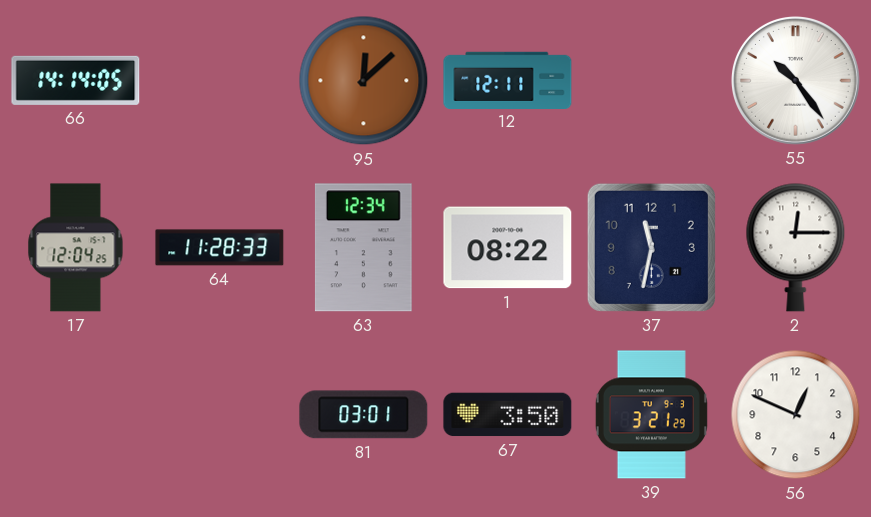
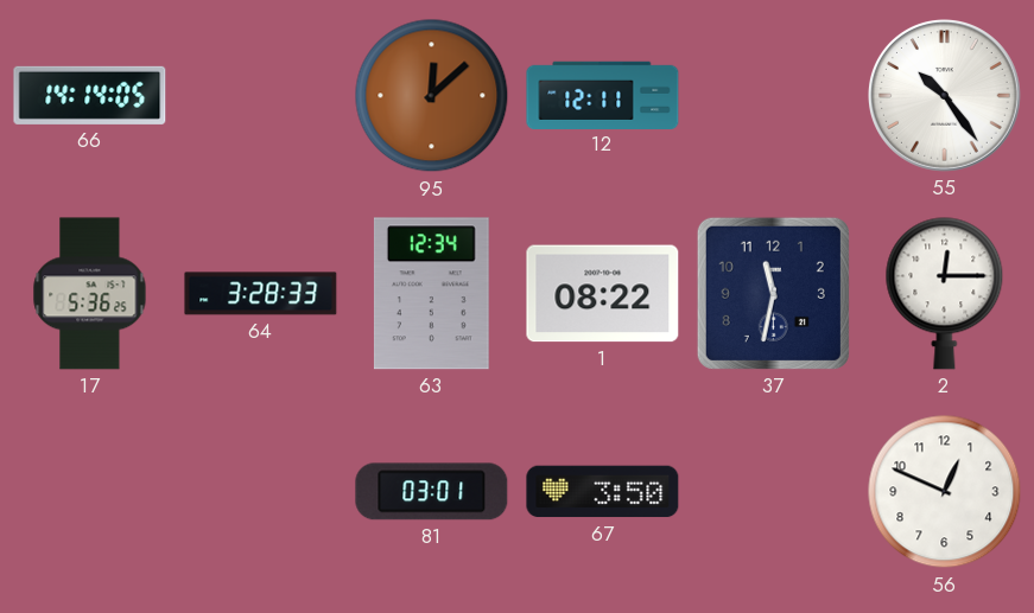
17: 12:04 -> 5:36 (90, 294)
64: 11:28 -> 3:28 (261, 294)
39: 3:21 -> none (651, 415)
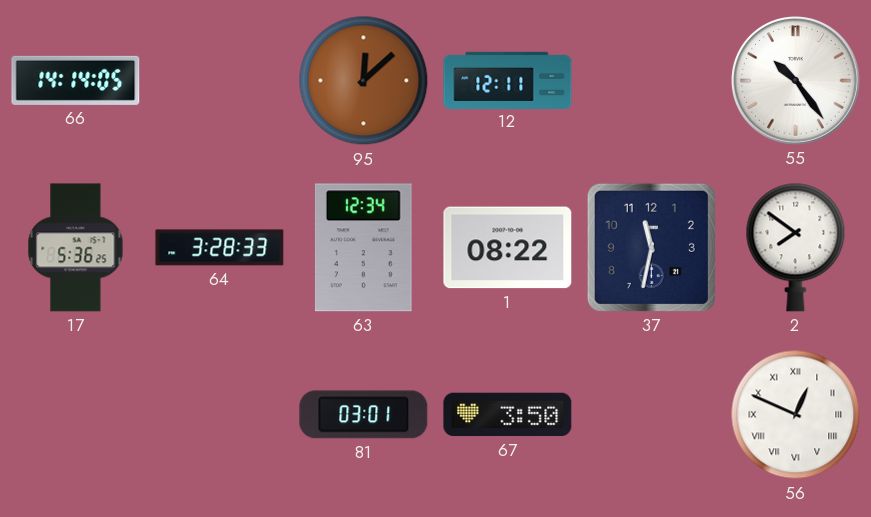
2: 12:15 -> 7:51 (796, 247)
56 numerals: Arabic -> Roman (796, 415)
